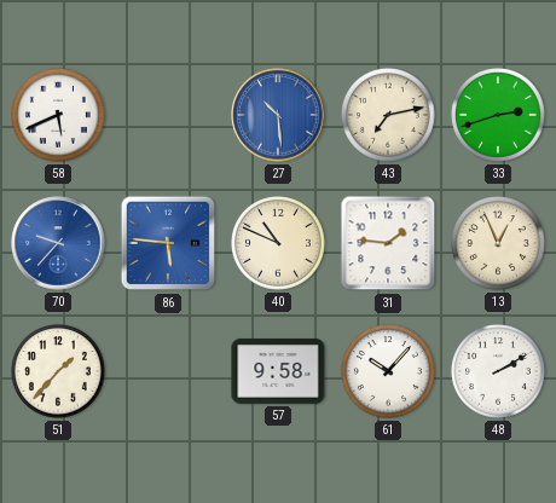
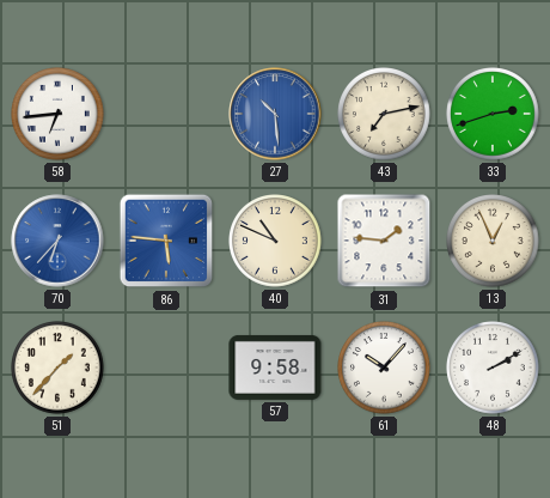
58: 5:41 -> 6:44 (59, 115)
70: 9:37 -> 6:37 (57, 241)
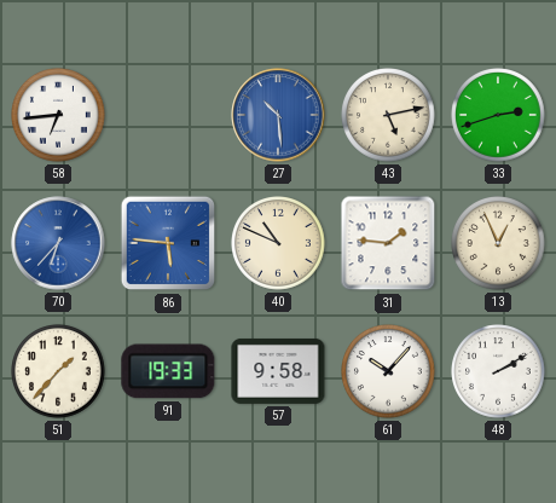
43: 7:13 -> 5:13 (389, 116)
91: none -> 19:33 (168, 371)
